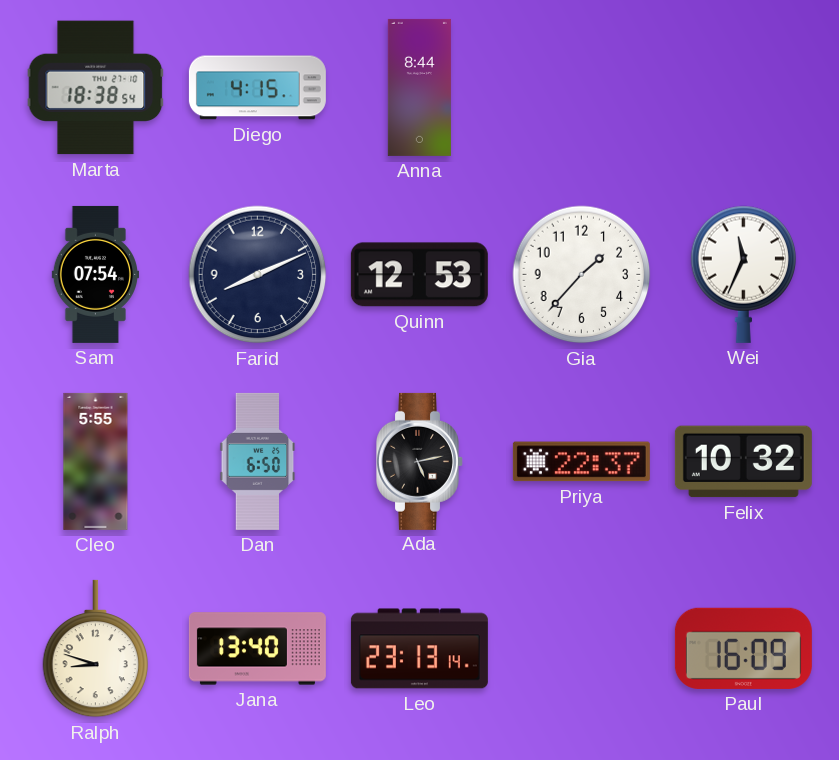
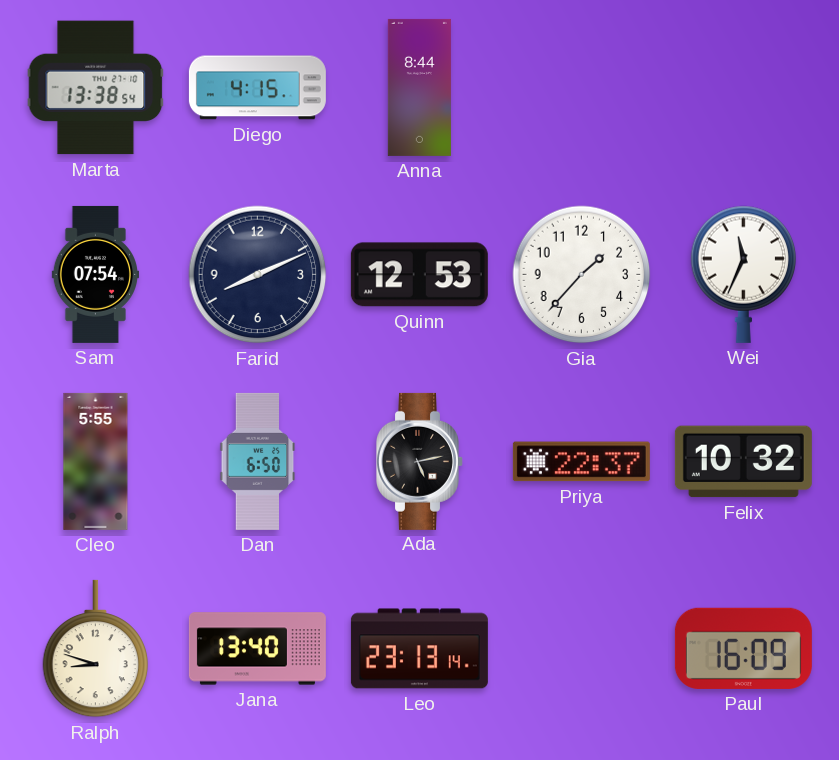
Marta: 18:38 -> 13:38 (96, 88)
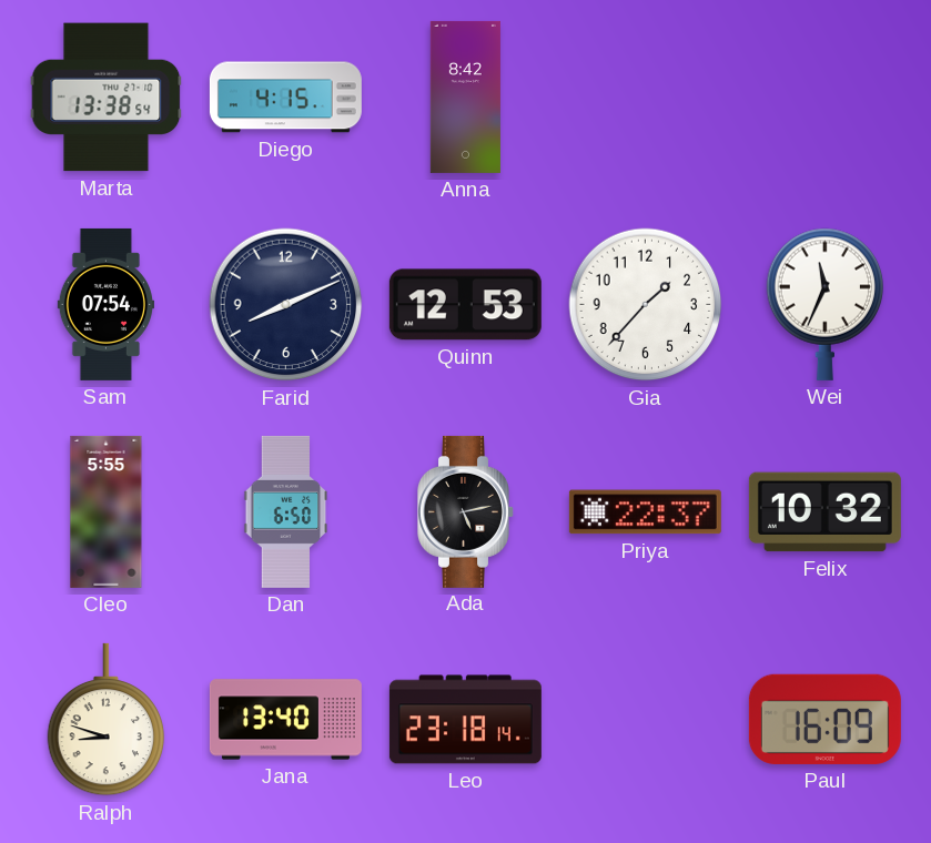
Anna: 8:44 -> 8:42 (465, 97)
Leo: 23:13 -> 23:18 (465, 720)
